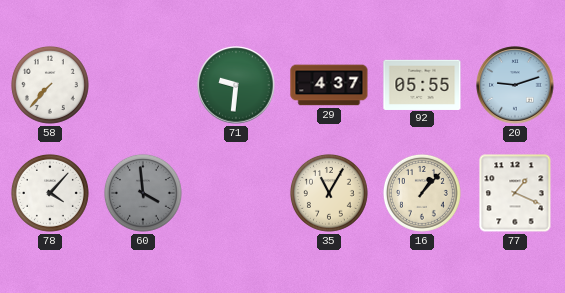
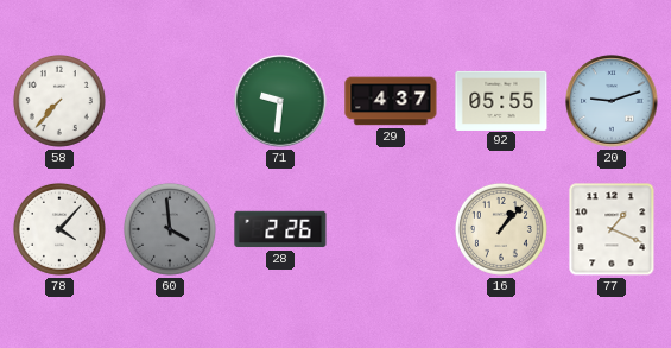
28: none -> 2:26 (280, 229)
35: 11:05 -> none (329, 193)
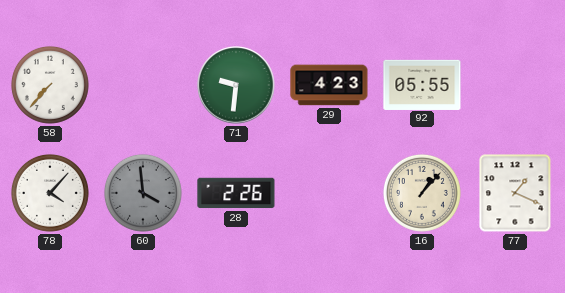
29: 4:37 -> 4:23 (329, 85)
20: 9:12 -> none (612, 101)
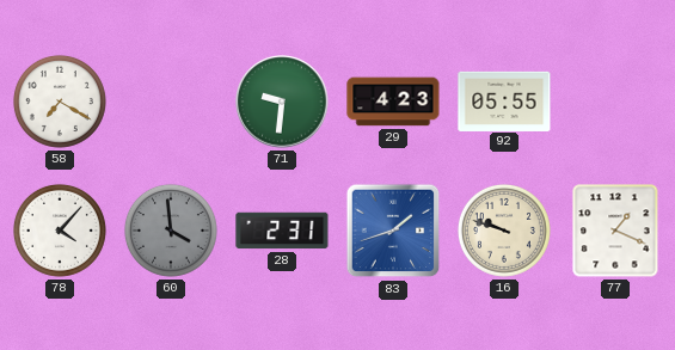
58: 7:37 -> 7:20 (60, 102)
28: 2:26 -> 2:31 (282, 231)
83: none -> 1:42 (393, 231)
16: 1:07 -> 9:48 (504, 231)
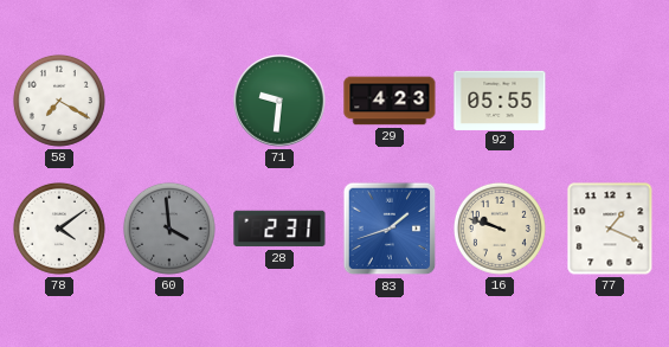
78: 4:07 -> 4:09 (59, 229)
